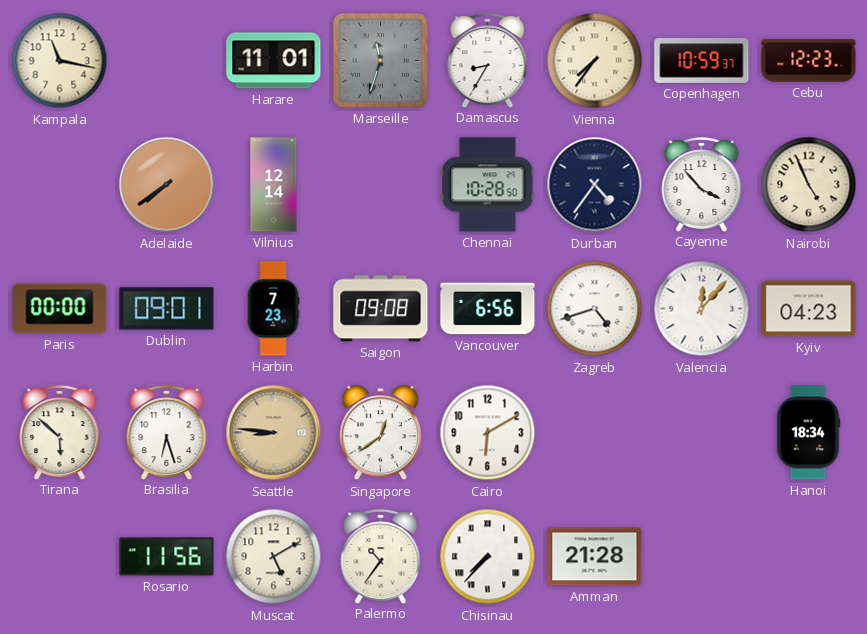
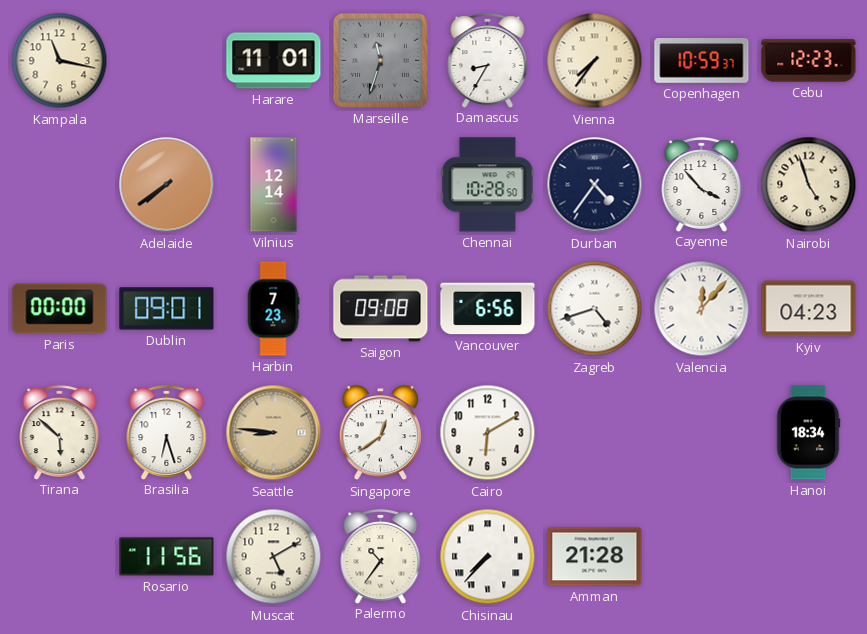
Nairobi: 4:56 -> 4:57 (809, 185)
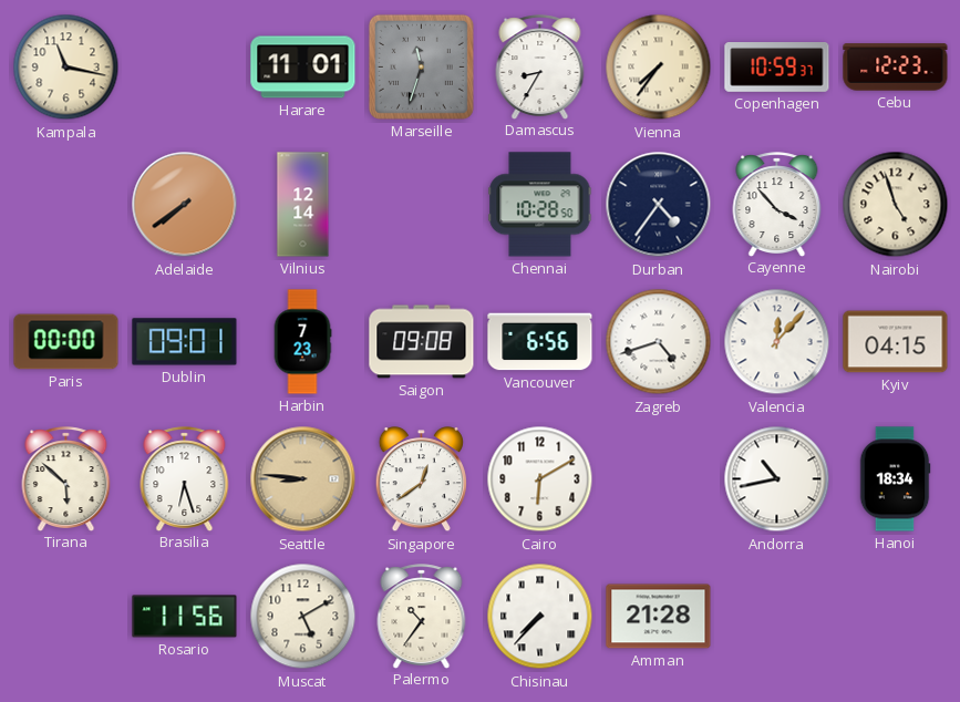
Kyiv: 04:23 -> 04:15 (896, 342)
Andorra: none -> 10:43 (777, 479)
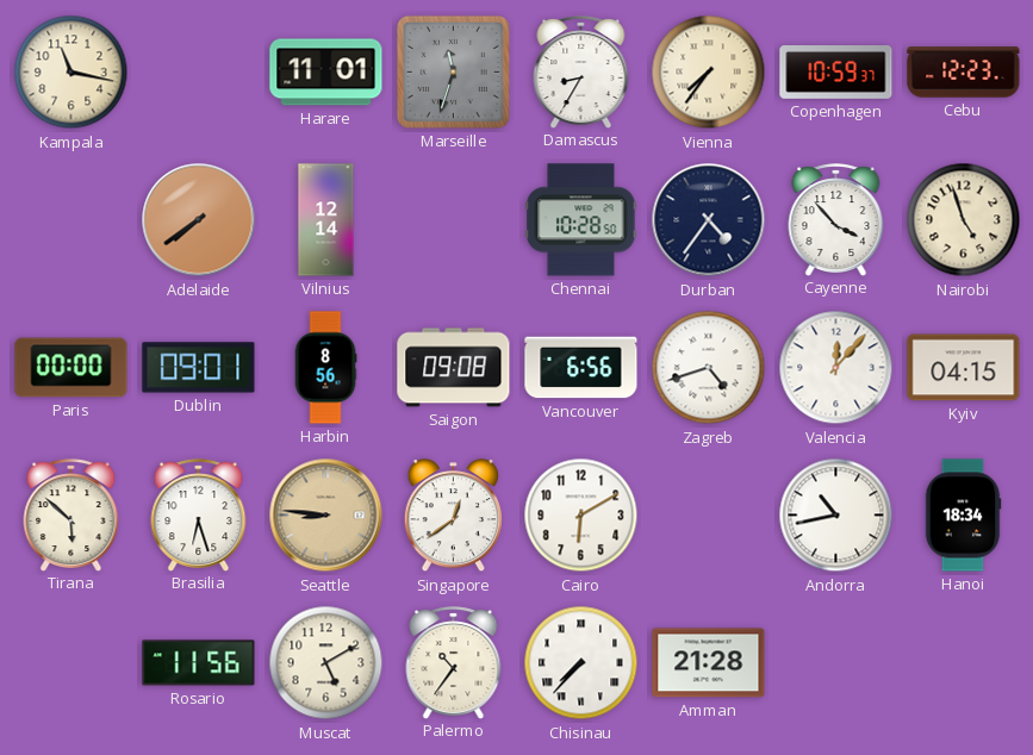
Harbin: 7:23 -> 8:56 (325, 368)
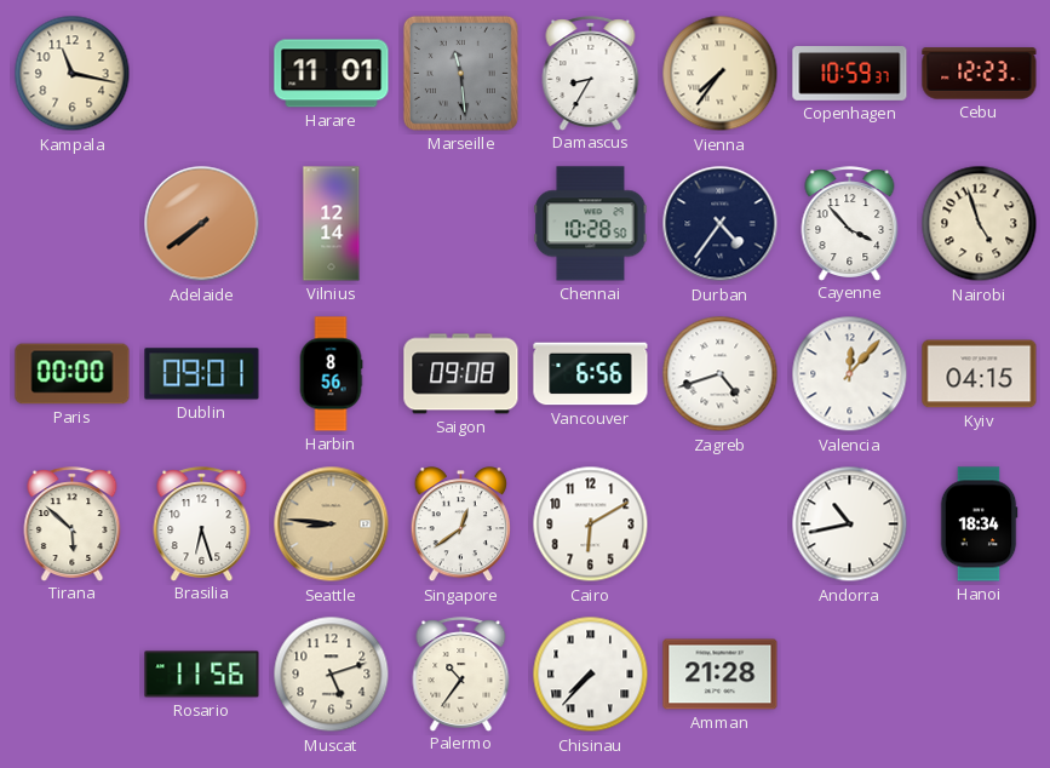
Marseille: 11:33 -> 11:29 (460, 73)
Muscat: 5:10 -> 5:12 (332, 675)
